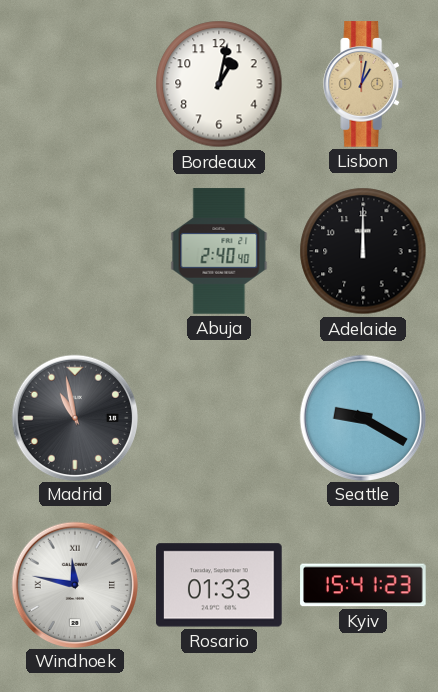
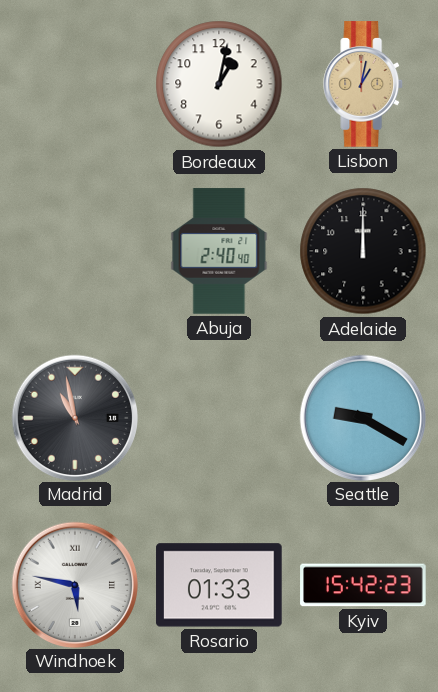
Windhoek: 11:47 -> 5:47 (74, 584)
Kyiv: 15:41 -> 15:42 (363, 585)
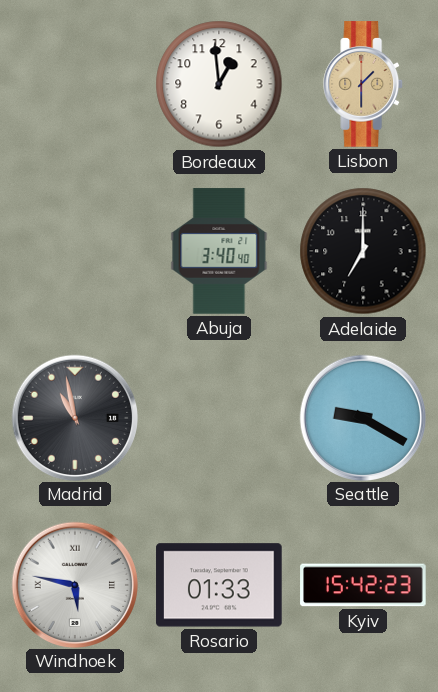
Bordeaux: 1:02 -> 12:59 (219, 84)
Lisbon: 1:02 -> 1:30 (364, 84)
Abuja: 2:40 -> 3:40 (219, 251)
Adelaide: 12:00 -> 7:00 (363, 251)
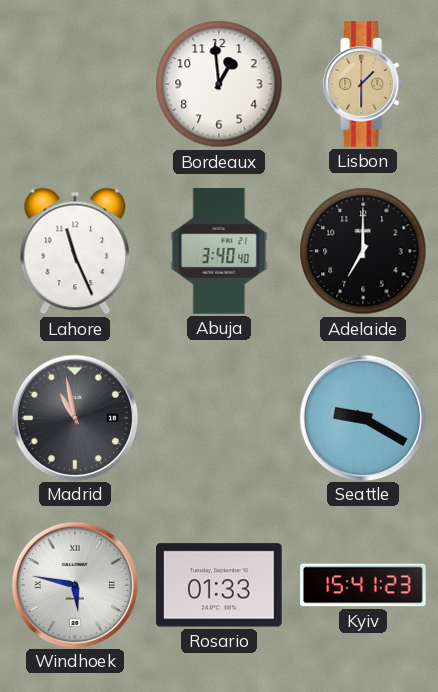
Lahore: none -> 11:26 (75, 251)
Kyiv: 15:42 -> 15:41 (363, 585)
